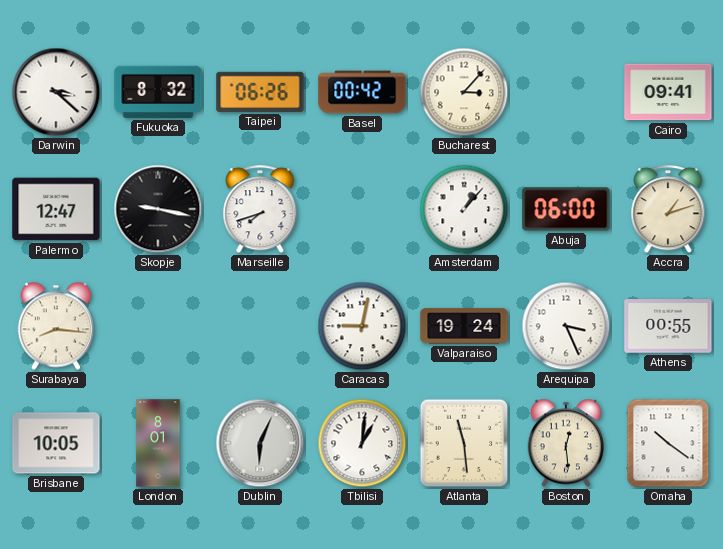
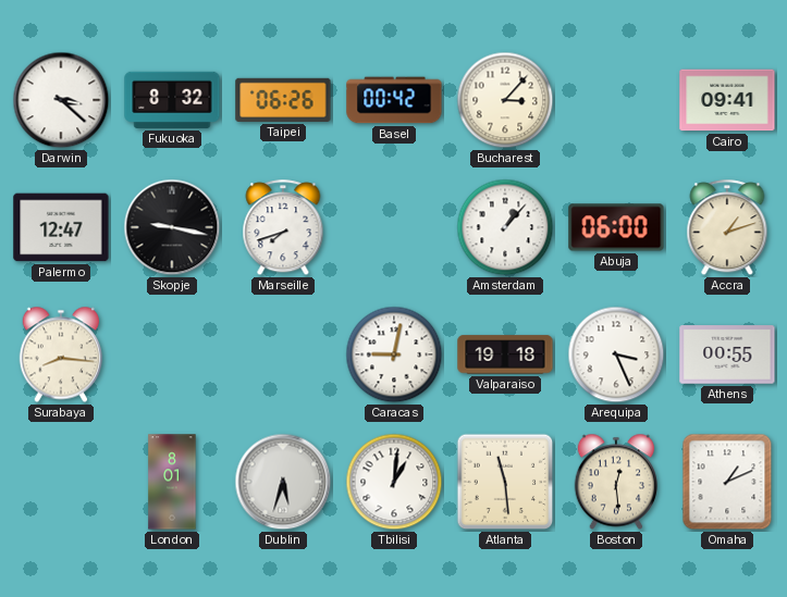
Valparaiso: 19:24 -> 19:18 (505, 355)
Brisbane: 10:05 -> none (56, 443)
Dublin: 6:04 -> 5:33 (283, 482)
Omaha: 10:21 -> 1:11 (727, 482)
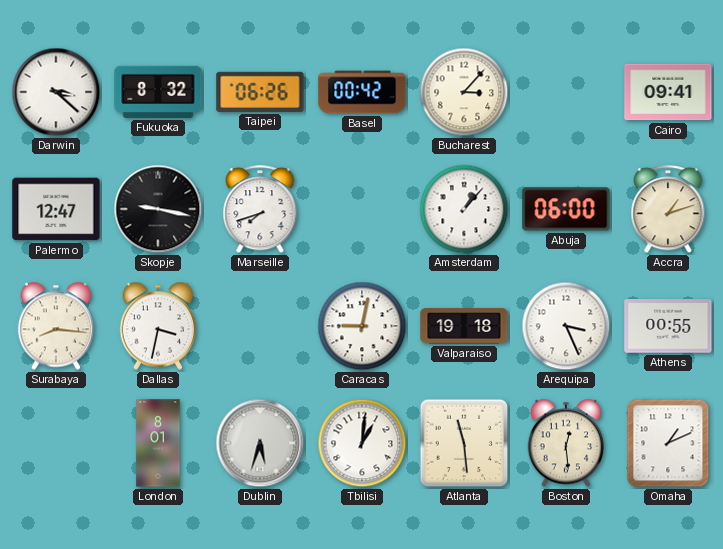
Dallas: none -> 3:32 (157, 326)
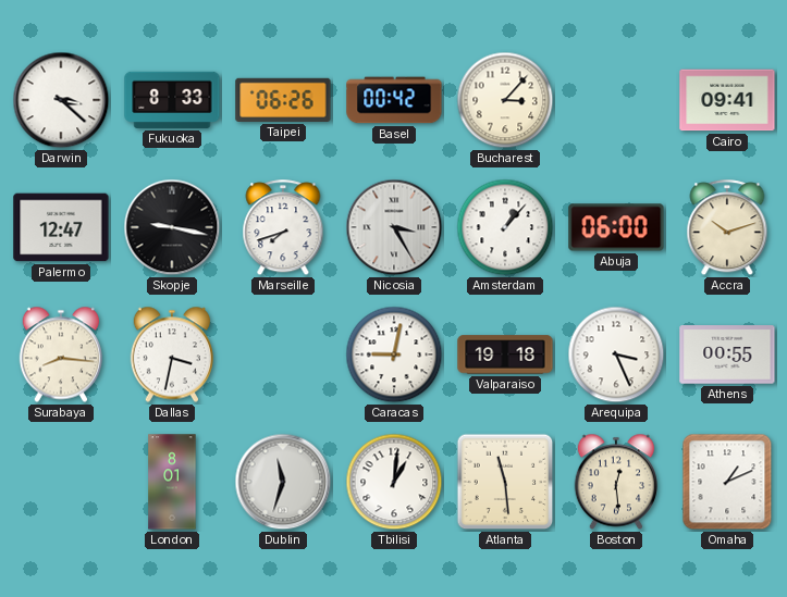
Fukuoka: 8:32 -> 8:33 (172, 100)
Nicosia: none -> 3:25 (394, 227)
Accra: 1:12 -> 10:12 (727, 228)
Dublin: 5:33 -> 11:33 (283, 482)
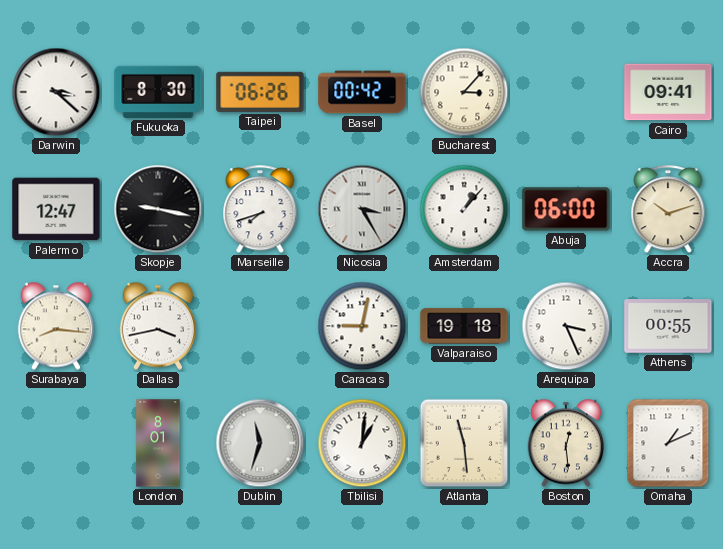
Fukuoka: 8:33 -> 8:30 (158, 92)
Dallas: 3:32 -> 3:43 (157, 326)
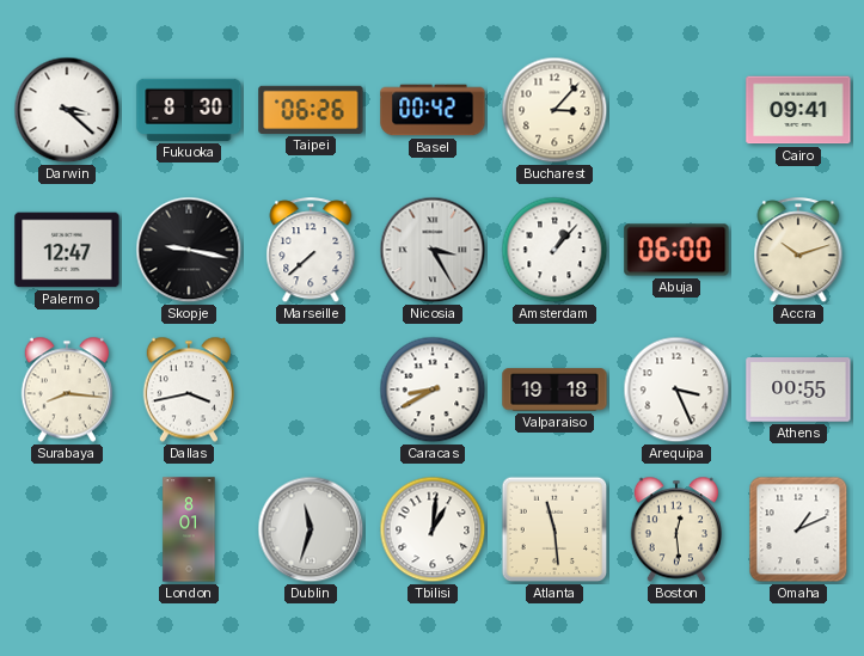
Marseille: 7:42 -> 7:38 (311, 251)
Caracas: 9:02 -> 8:40 (433, 390)
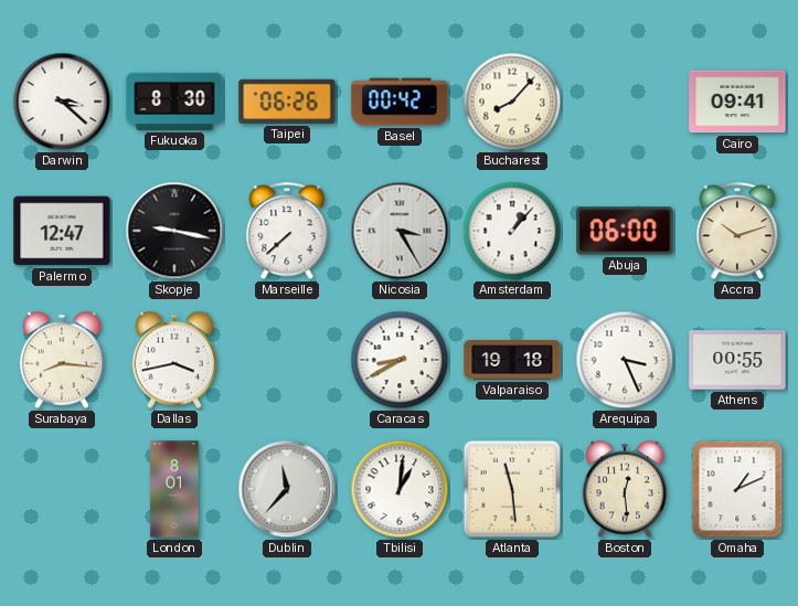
Bucharest: 3:07 -> 8:07 (512, 102)
Dublin: 11:33 -> 11:37 (287, 489)
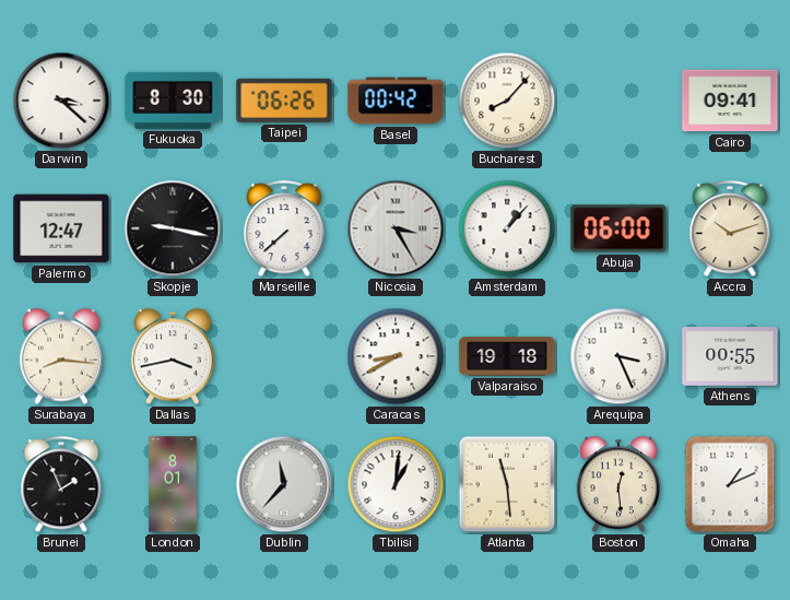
Brunei: none -> 1:56 (61, 485)
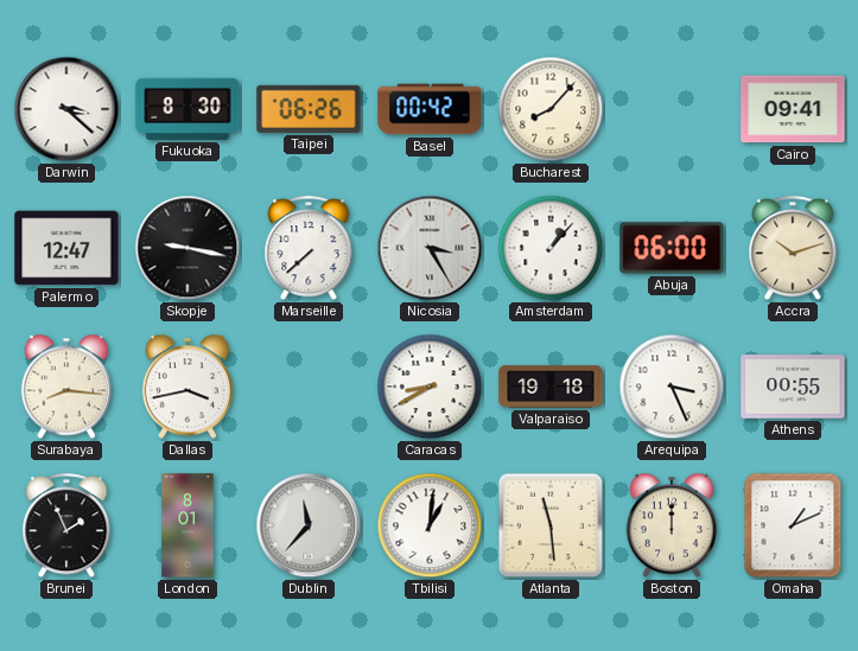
Boston: 12:29 -> 12:00 (670, 525)
